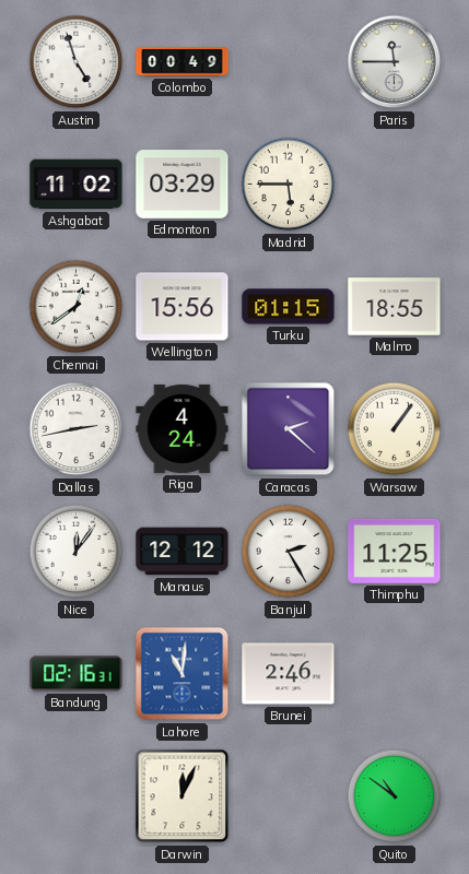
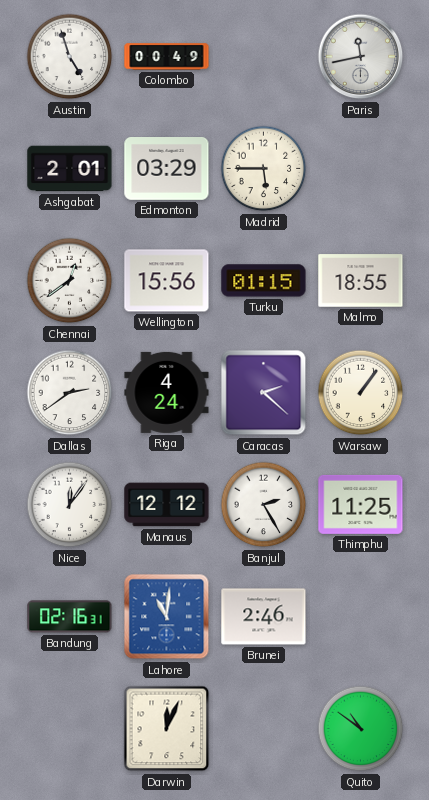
Paris: 11:45 -> 11:43 (361, 57)
Ashgabat: 11:02 -> 2:01 (70, 169)
Dallas: 2:43 -> 2:39 (70, 393)
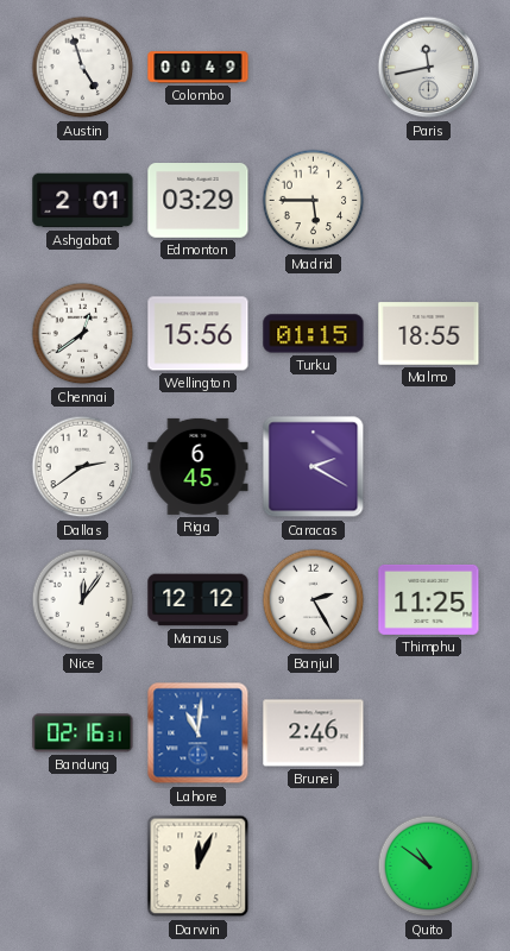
Riga: 4:24 -> 6:45 (199, 466)
Caracas: 2:22 -> 2:20 (314, 467)
Warsaw: 1:06 -> none (361, 393)
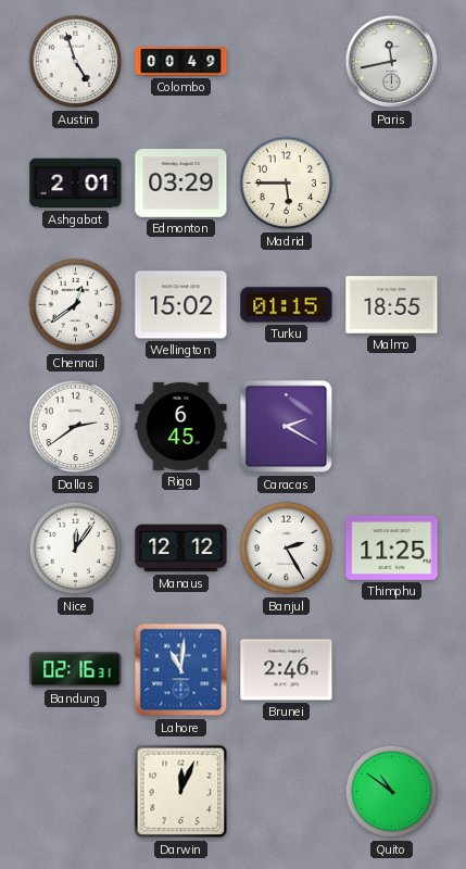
Wellington: 15:56 -> 15:02 (181, 305)
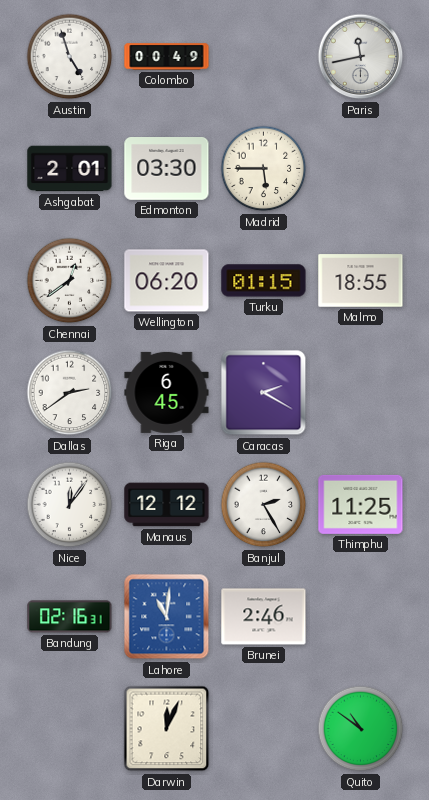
Edmonton: 03:29 -> 03:30 (167, 169)
Wellington: 15:02 -> 06:20 (167, 281)
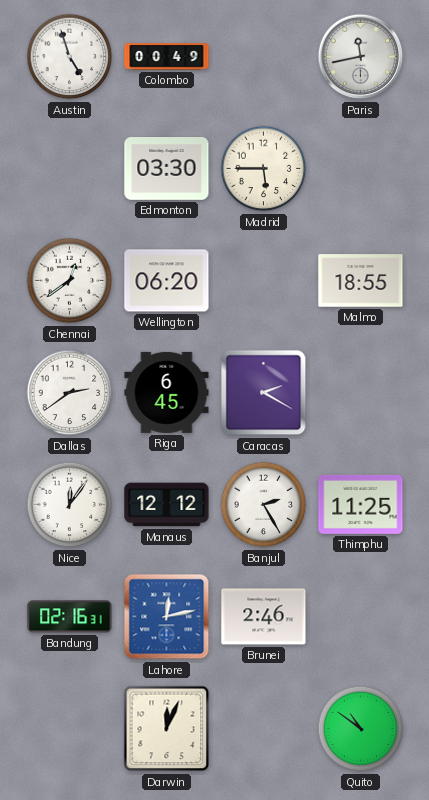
Ashgabat: 2:01 -> none (70, 169)
Turku: 01:15 -> none (264, 281)
Lahore: 11:01 -> 12:13 (167, 617)
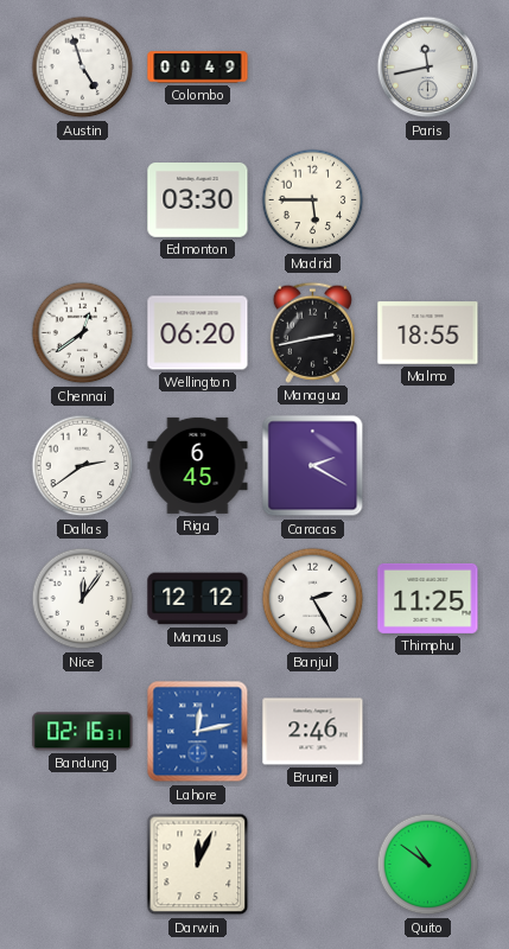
Managua: none -> 2:43 (312, 332)
